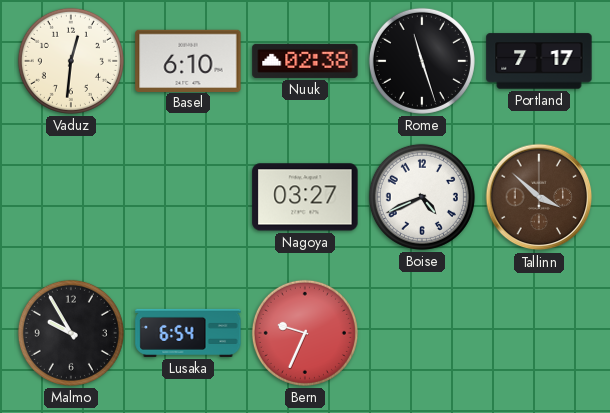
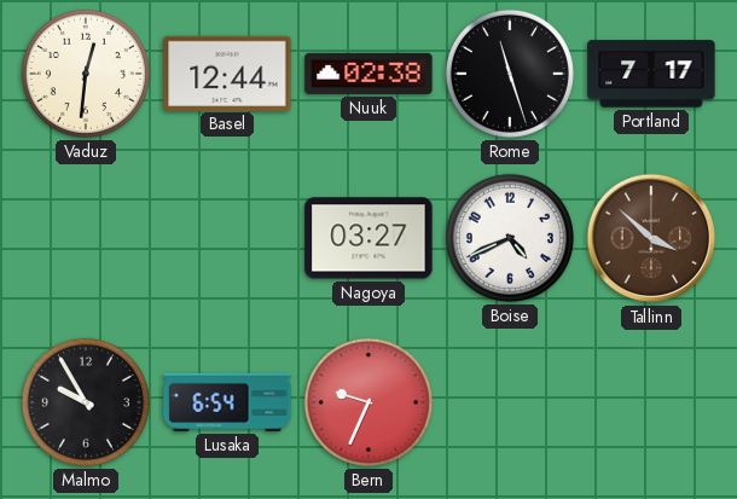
Basel: 6:10 -> 12:44 (227, 72)
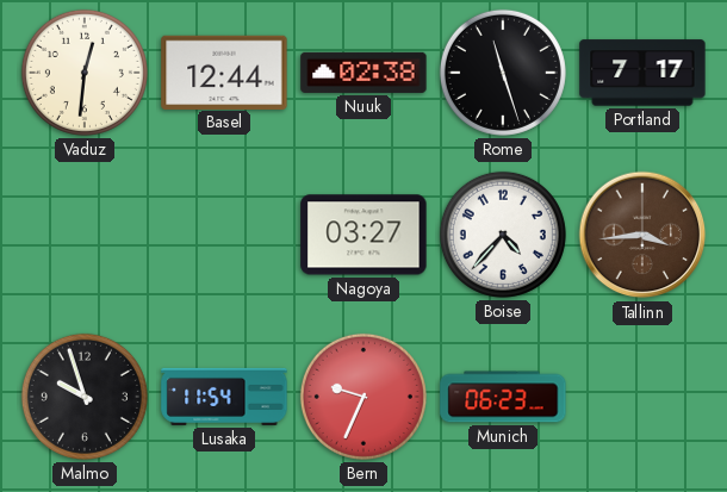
Boise: 4:41 -> 4:37 (503, 235)
Tallinn: 3:52 -> 3:44 (642, 235)
Malmo: 9:55 -> 9:57 (85, 397)
Lusaka: 6:54 -> 11:54 (224, 397)
Munich: none -> 06:23 (503, 397)
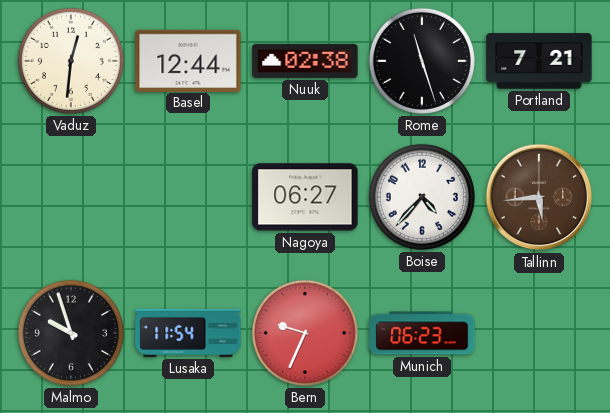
Portland: 7:17 -> 7:21 (539, 61)
Nagoya: 03:27 -> 06:27 (305, 197)
Tallinn: 3:44 -> 5:44 (539, 197)
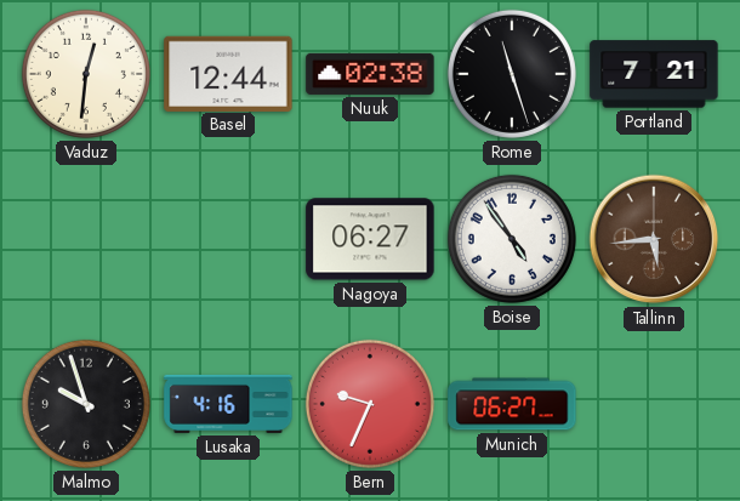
Boise: 4:37 -> 4:54 (512, 239)
Lusaka: 11:54 -> 4:16 (228, 404)
Munich: 06:23 -> 06:27 (512, 404)
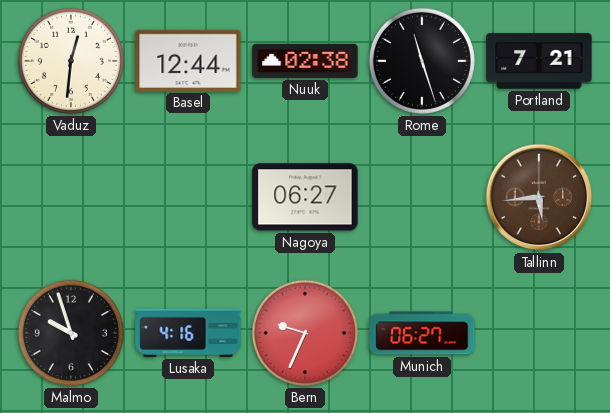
Boise: 4:54 -> none (512, 239)
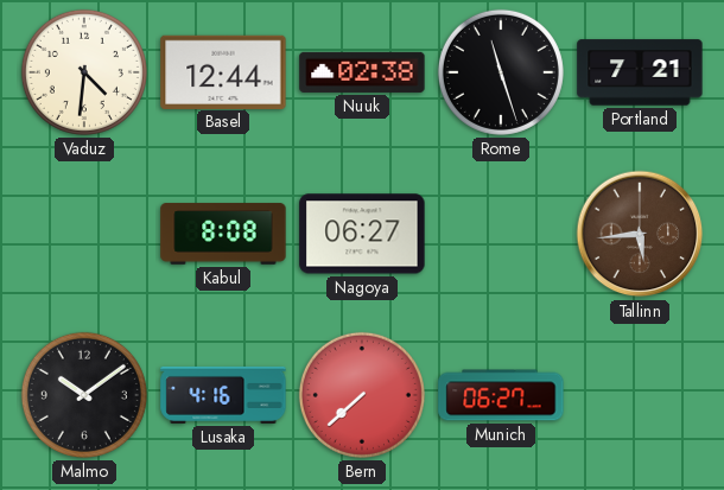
Vaduz: 12:31 -> 4:31 (84, 72)
Kabul: none -> 8:08 (223, 234)
Malmo: 9:57 -> 10:09 (84, 395)
Bern: 9:34 -> 7:38 (362, 395)
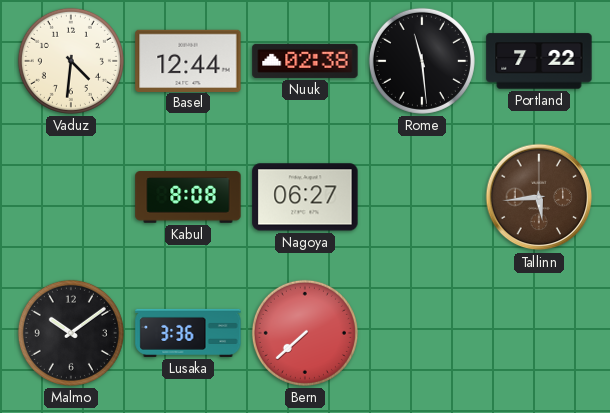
Rome: 11:27 -> 11:29 (422, 61)
Portland: 7:21 -> 7:22 (539, 61)
Lusaka: 4:16 -> 3:36 (188, 333)
Munich: 06:27 -> none (501, 395)
